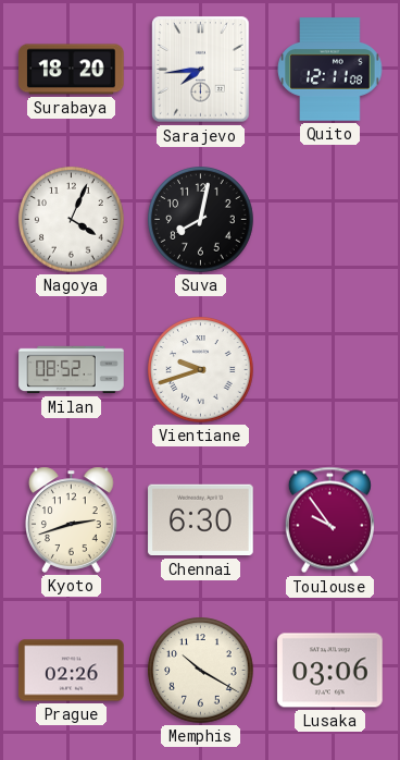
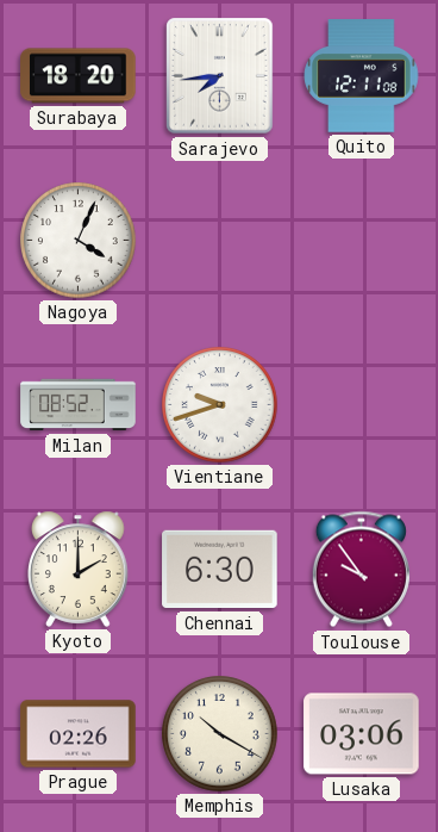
Suva: 8:02 -> none (201, 220)
Kyoto: 2:42 -> 2:00 (79, 569)
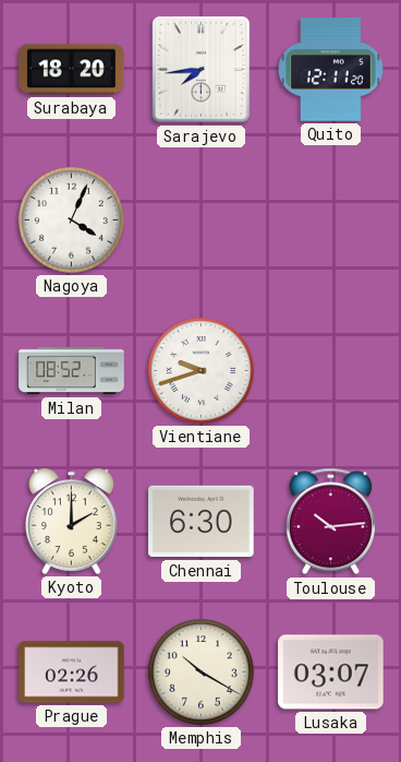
Quito: 12:11:08 -> 12:11:20 (331, 70)
Toulouse: 9:54 -> 10:14 (330, 522)
Lusaka: 03:06 -> 03:07 (331, 672)
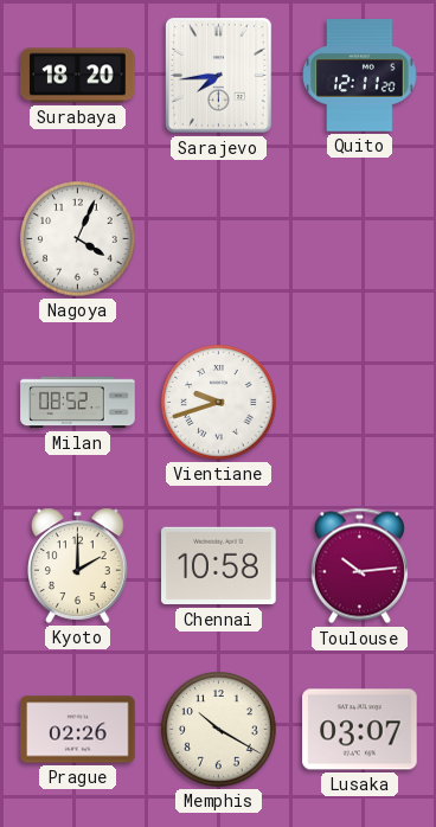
Chennai: 6:30 -> 10:58 (219, 566)
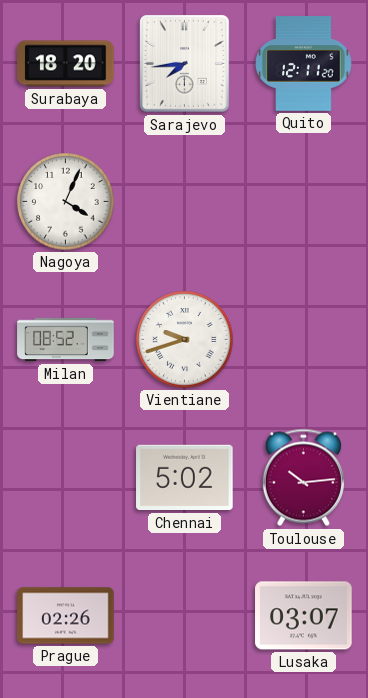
Kyoto: 2:00 -> none (78, 565)
Chennai: 10:58 -> 5:02 (185, 478)
Memphis: 10:20 -> none (219, 730)
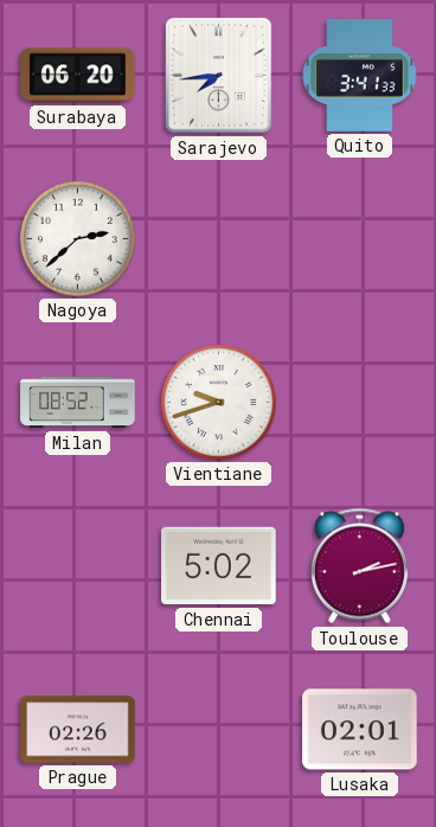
Surabaya: 18:20 -> 06:20 (78, 76)
Quito: 12:11 -> 3:41 (360, 76)
Nagoya: 4:04 -> 2:38 (78, 239)
Toulouse: 10:14 -> 2:13 (359, 566)
Lusaka: 03:07 -> 02:01 (360, 730)
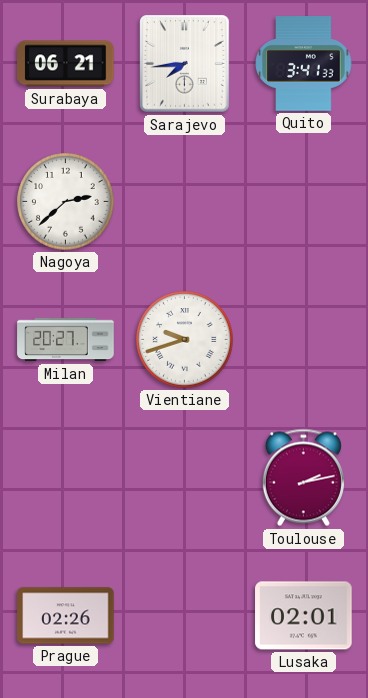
Surabaya: 06:20 -> 06:21 (66, 64)
Milan: 08:52 -> 20:27 (66, 340)
Chennai: 5:02 -> none (219, 566)
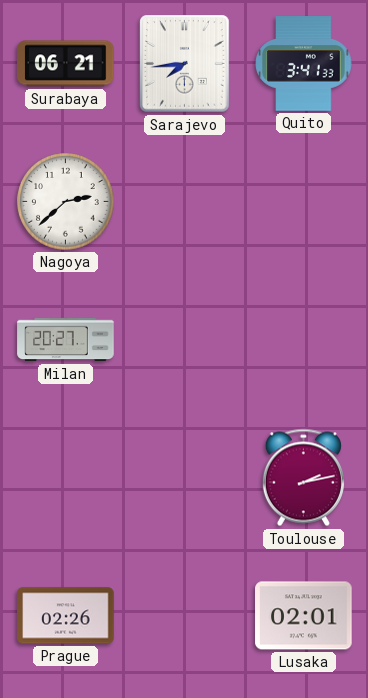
Vientiane: 9:42 -> none (185, 340)
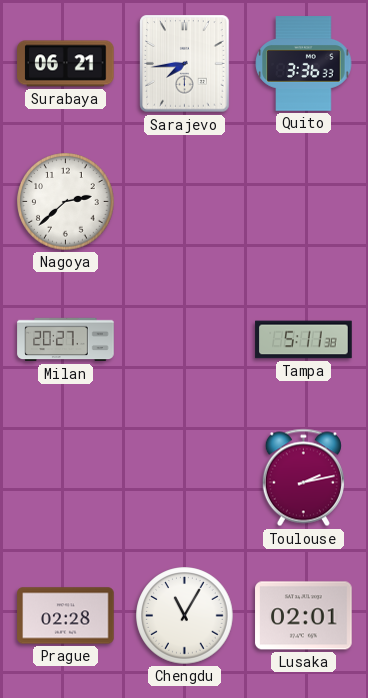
Quito: 3:41 -> 3:36 (304, 64)
Tampa: none -> 5:11 (304, 340)
Prague: 02:26 -> 02:28 (66, 616)
Chengdu: none -> 11:05 (185, 616)
